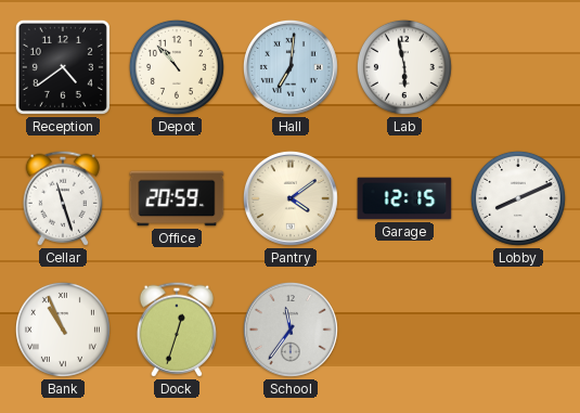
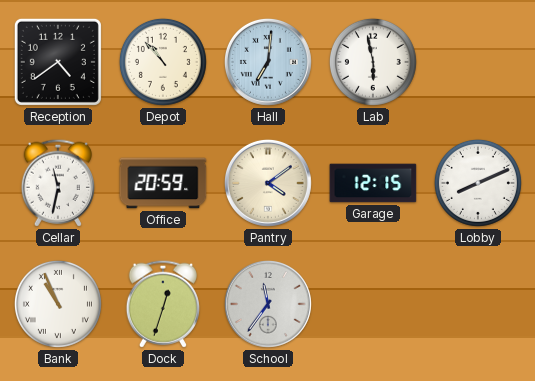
Cellar: 11:27 -> 11:32 (58, 183)
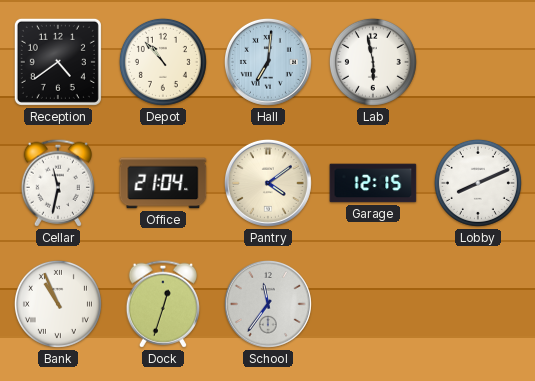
Office: 20:59 -> 21:04 (163, 183)
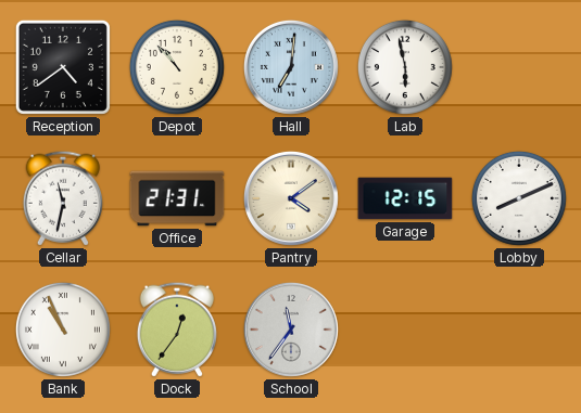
Office: 21:04 -> 21:31 (177, 198)
Dock: 12:33 -> 12:36 (177, 330)
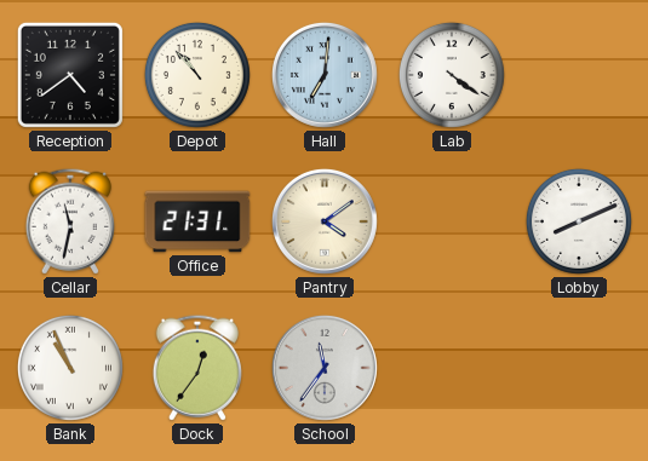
Lab: 5:58 -> 4:21 (452, 75)
Garage: 12:15 -> none (405, 198)
